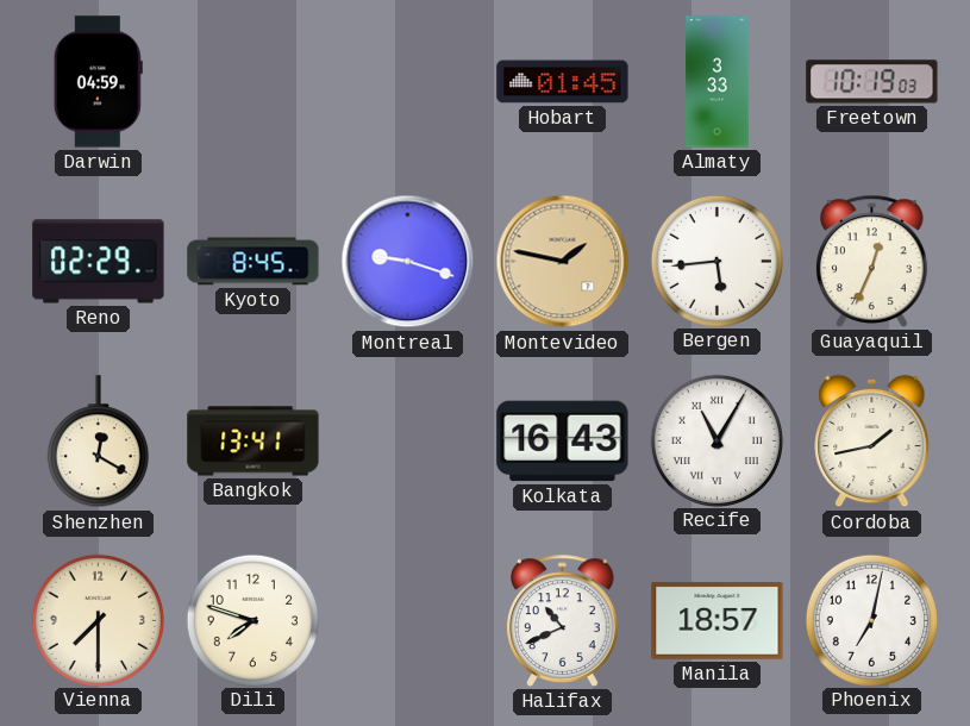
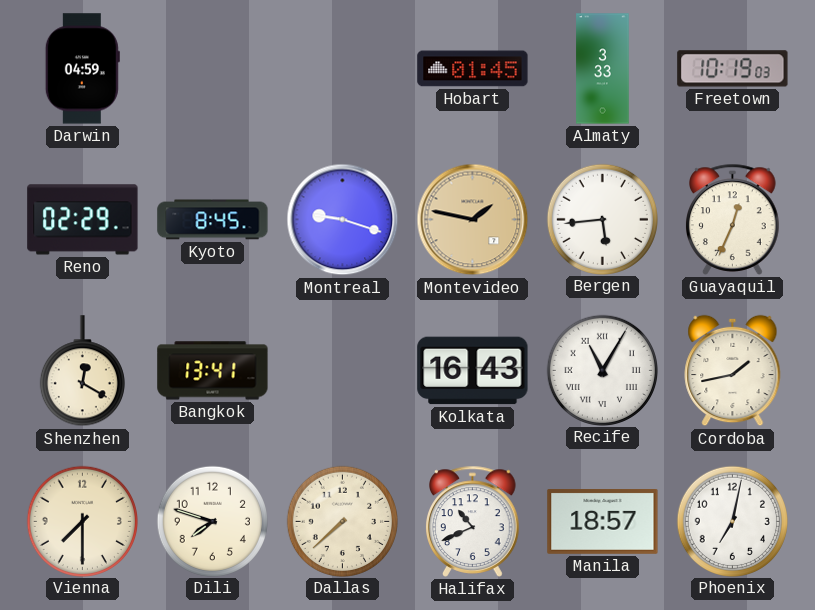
Dallas: none -> 7:38 (342, 521)
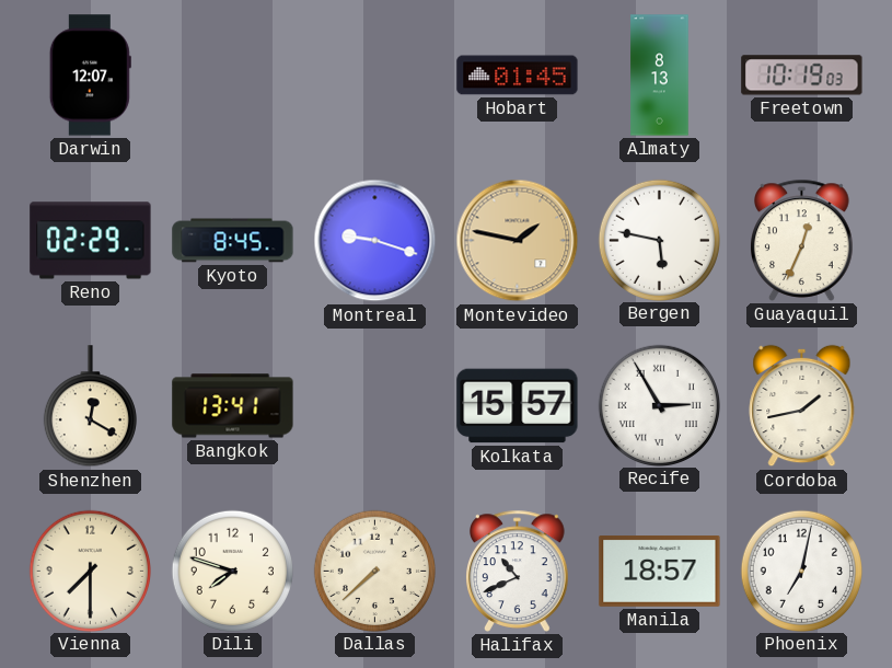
Darwin: 04:59 -> 12:07 (90, 76)
Almaty: 3:33 -> 8:13 (660, 76)
Bergen: 5:44 -> 5:47 (659, 240)
Kolkata: 16:43 -> 15:57 (518, 406)
Recife: 11:05 -> 2:55 (659, 405)
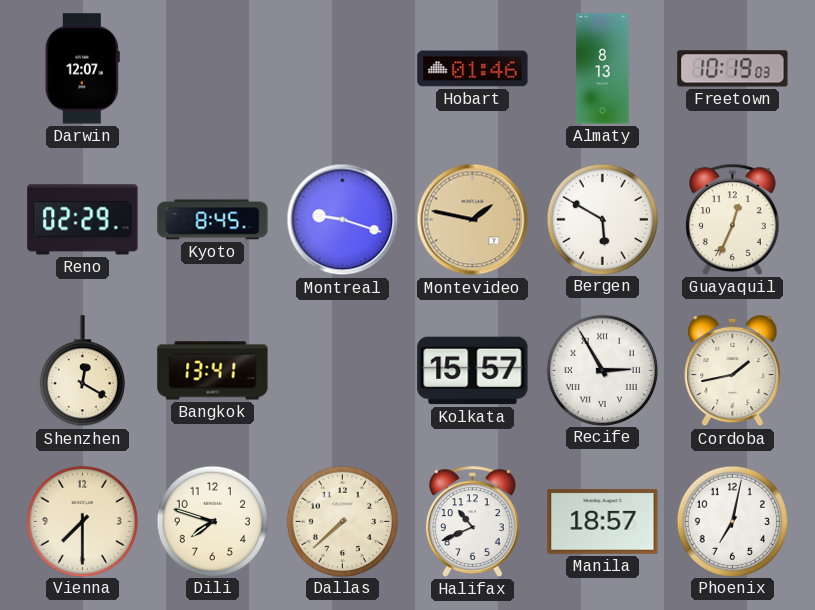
Hobart: 01:45 -> 01:46 (473, 69)
Bergen: 5:47 -> 5:50 (602, 219)
